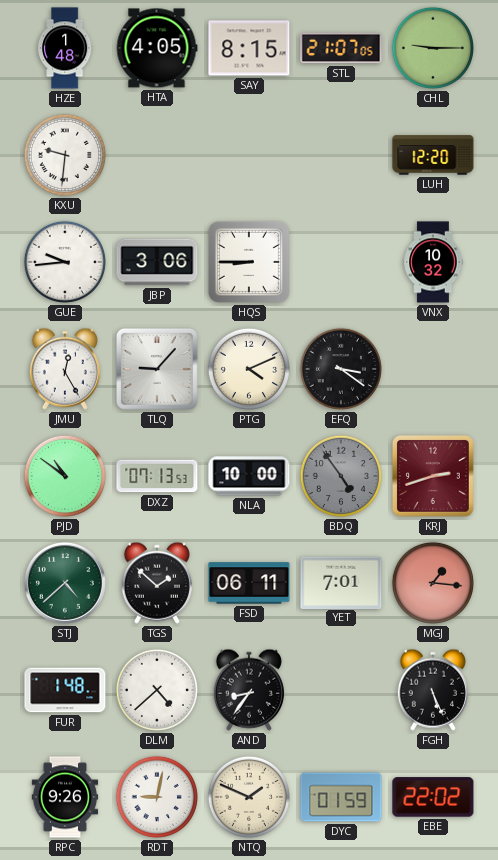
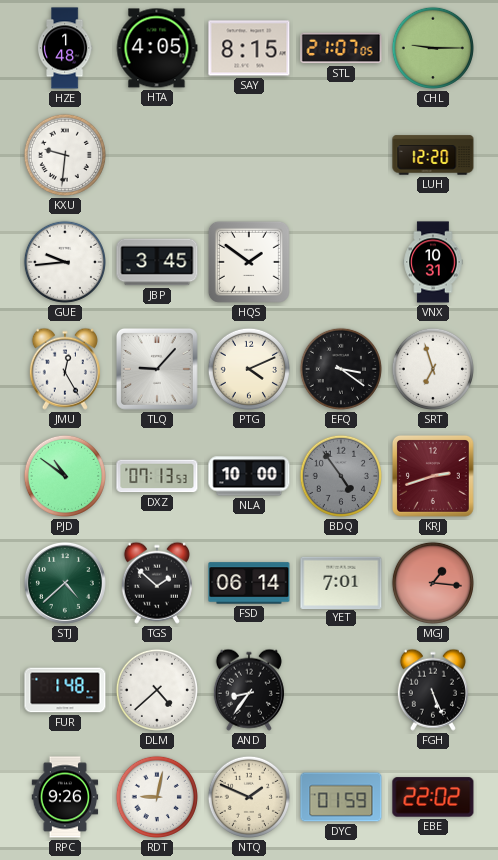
JBP: 3:06 -> 3:45 (157, 262)
HQS: 8:45 -> 1:51 (249, 262)
VNX: 10:32 -> 10:31 (433, 262)
SRT: none -> 6:57 (433, 369)
FSD: 06:11 -> 06:14 (249, 583)
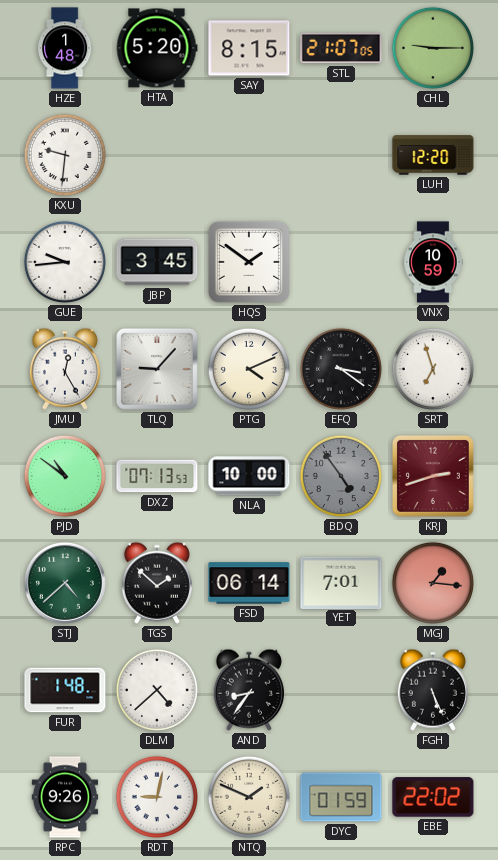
HTA: 4:05 -> 5:20 (157, 48)
VNX: 10:31 -> 10:59 (433, 262)
